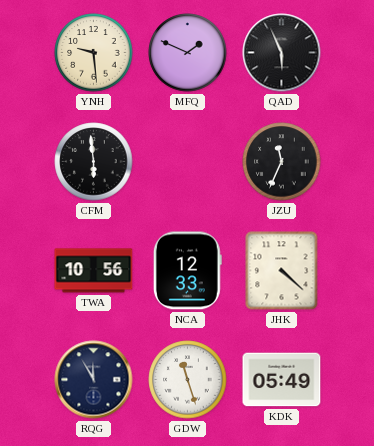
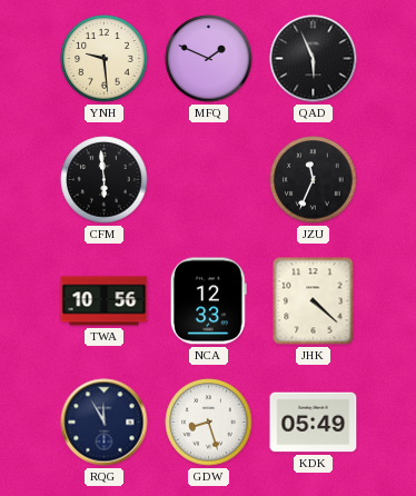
GDW: 11:27 -> 8:27 (209, 423)
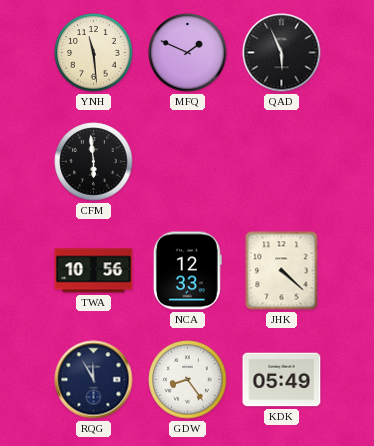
YNH: 9:29 -> 11:29 (94, 53)
JZU: 11:34 -> none (314, 180)
GDW: 8:27 -> 8:24 (188, 380)
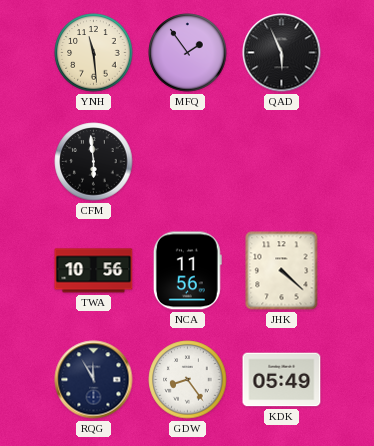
MFQ: 1:49 -> 1:54 (188, 53)
NCA: 12:33 -> 11:56 (187, 271)
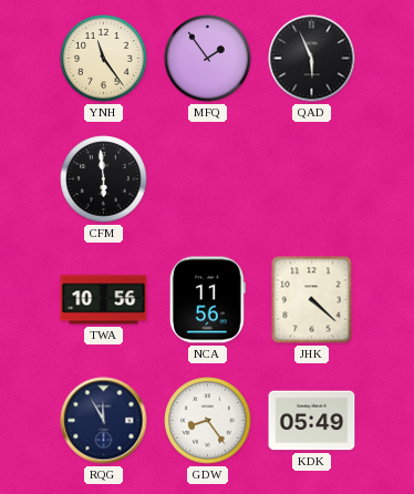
YNH: 11:29 -> 11:24 (104, 59)
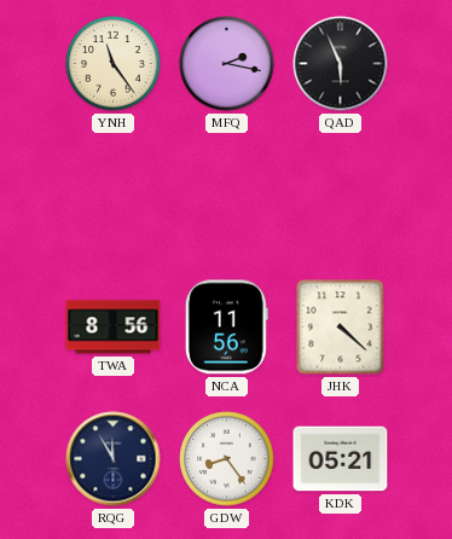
MFQ: 1:54 -> 2:17 (227, 64)
CFM: 5:59 -> none (104, 179)
TWA: 10:56 -> 8:56 (114, 328)
KDK: 05:49 -> 05:21 (341, 459)
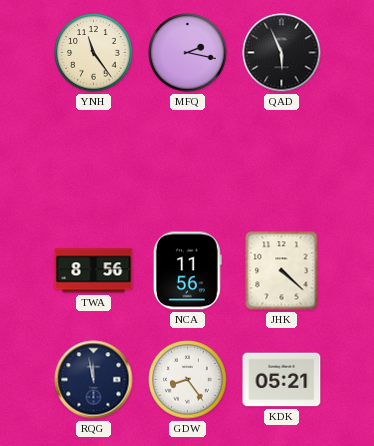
RQG: 11:55 -> 11:58 (94, 380)
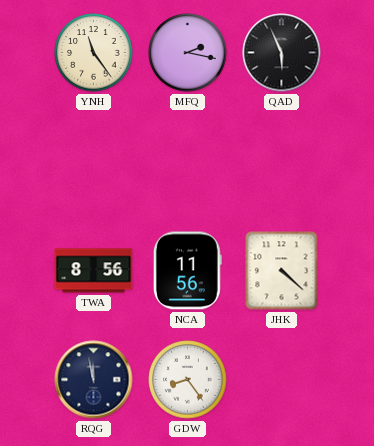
KDK: 05:21 -> none (282, 380)
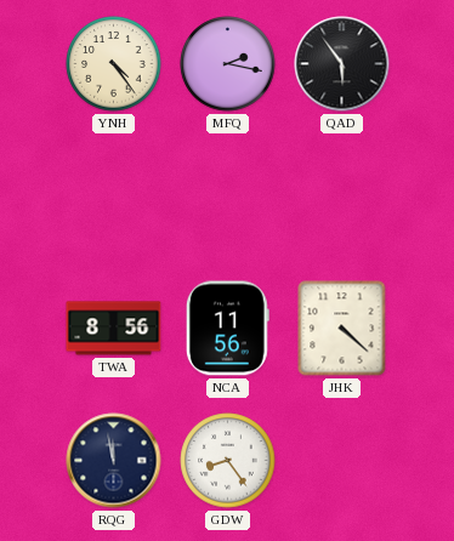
YNH: 11:24 -> 4:24 (114, 64)
QAD: 5:56 -> 5:54 (342, 64)
